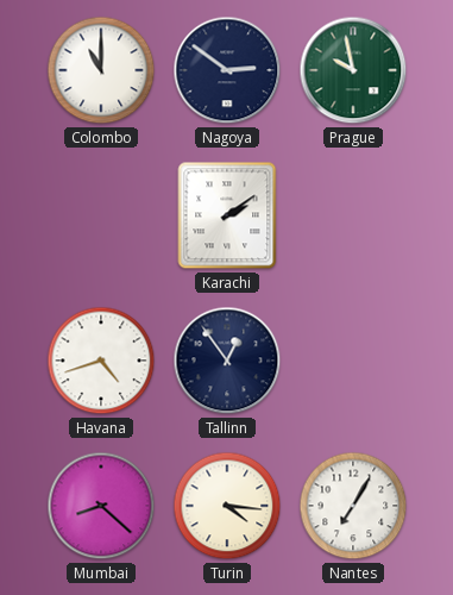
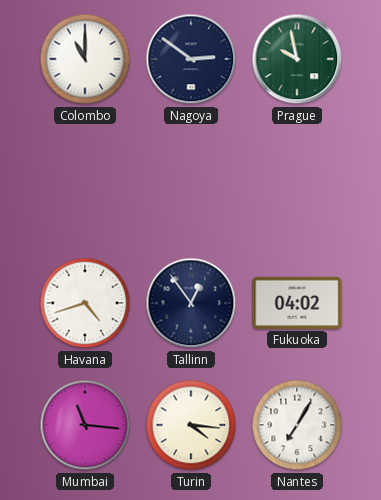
Karachi: 2:09 -> none (227, 215)
Fukuoka: none -> 04:02 (297, 303)
Mumbai: 8:22 -> 11:16 (85, 425)
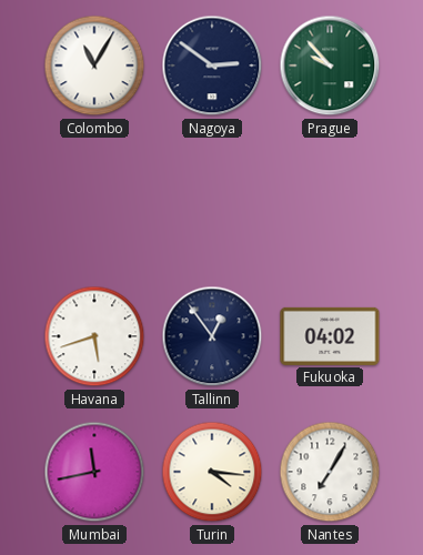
Colombo: 11:00 -> 11:05 (94, 65)
Prague: 9:58 -> 9:53 (330, 65)
Havana: 4:42 -> 5:42 (94, 336)
Mumbai: 11:16 -> 11:43 (94, 472)
